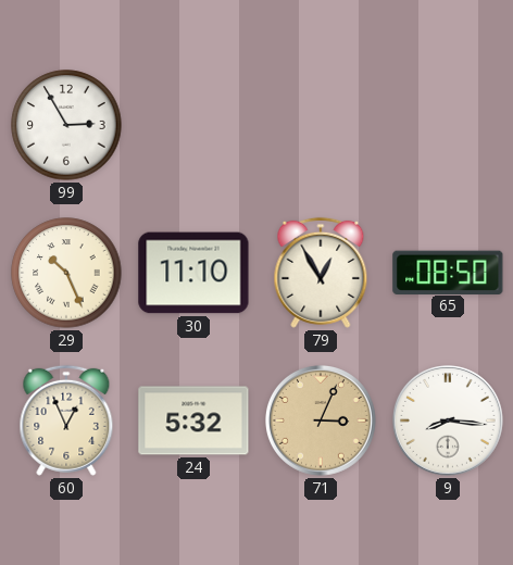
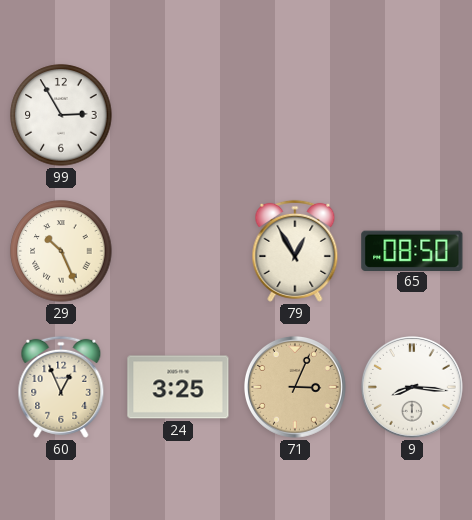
30: 11:10 -> none (193, 273)
24: 5:32 -> 3:25 (178, 387)
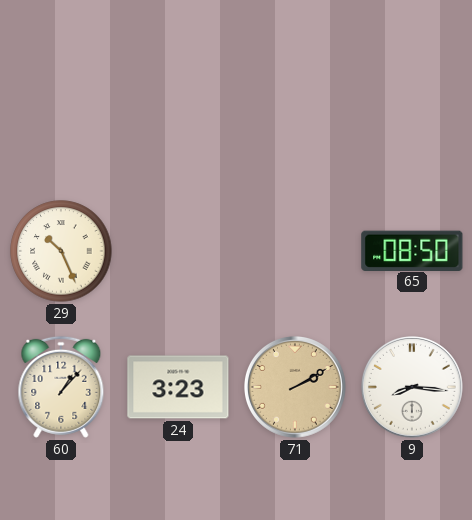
99: 2:55 -> none (61, 115)
79: 12:55 -> none (295, 251)
60: 12:56 -> 1:07 (61, 387)
24: 3:25 -> 3:23 (178, 387)
71: 3:04 -> 2:10 (296, 388)
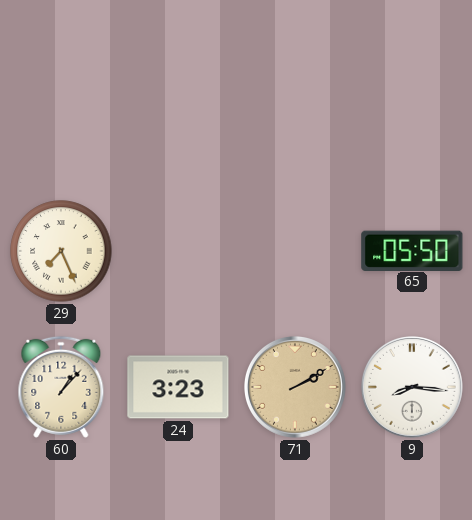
29: 10:26 -> 7:26 (61, 251)
65: 08:50 -> 05:50 (412, 250)
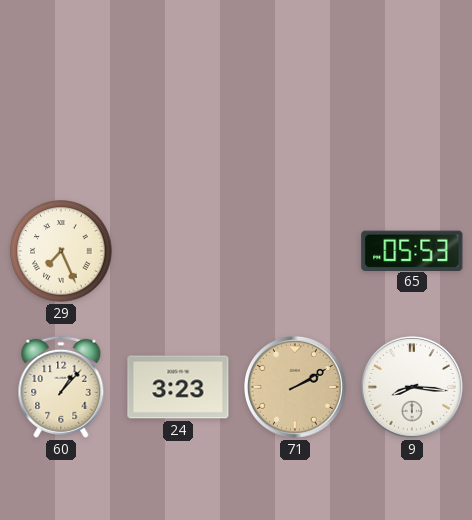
65: 05:50 -> 05:53 (412, 250)
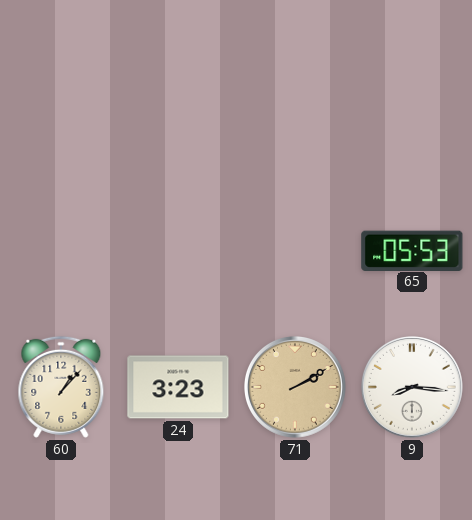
29: 7:26 -> none (61, 251)
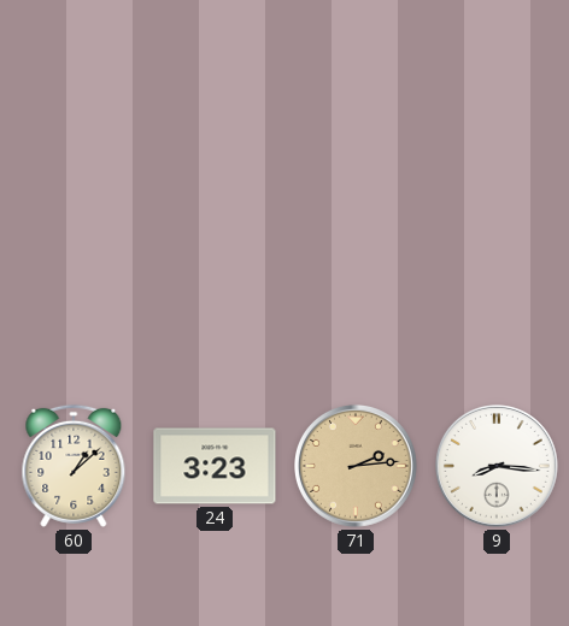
65: 05:53 -> none (412, 250)
60: 1:07 -> 1:08 (74, 466)
71: 2:10 -> 2:14 (357, 467)
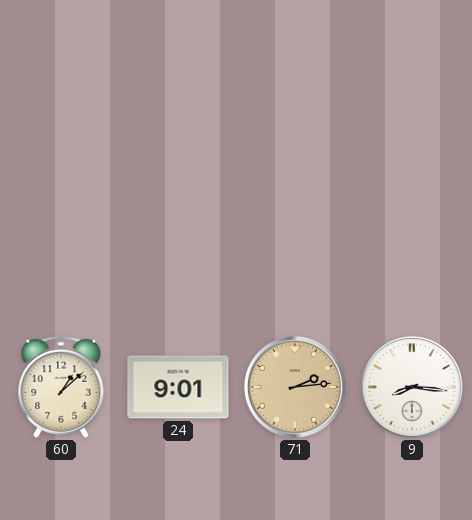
24: 3:23 -> 9:01 (178, 387)
